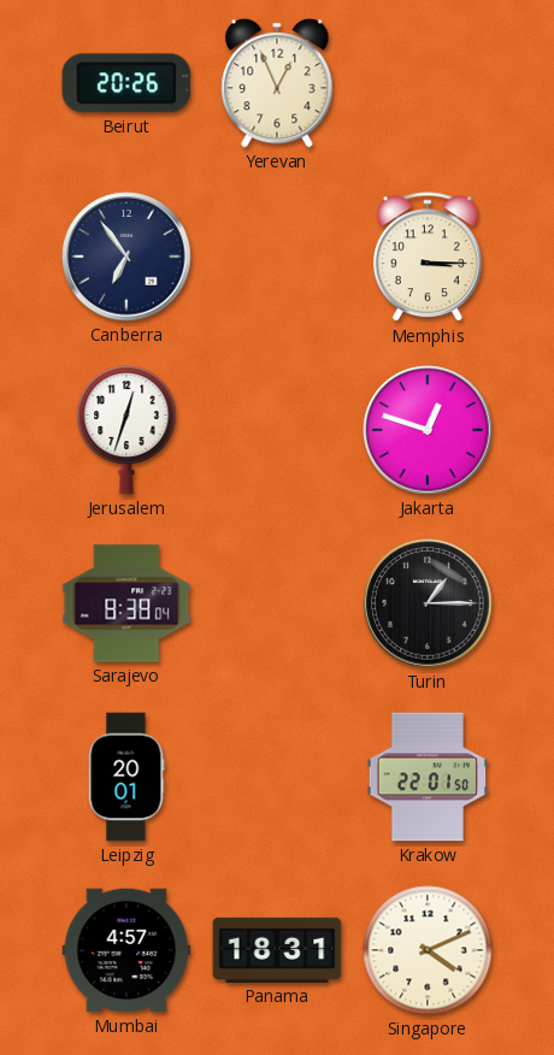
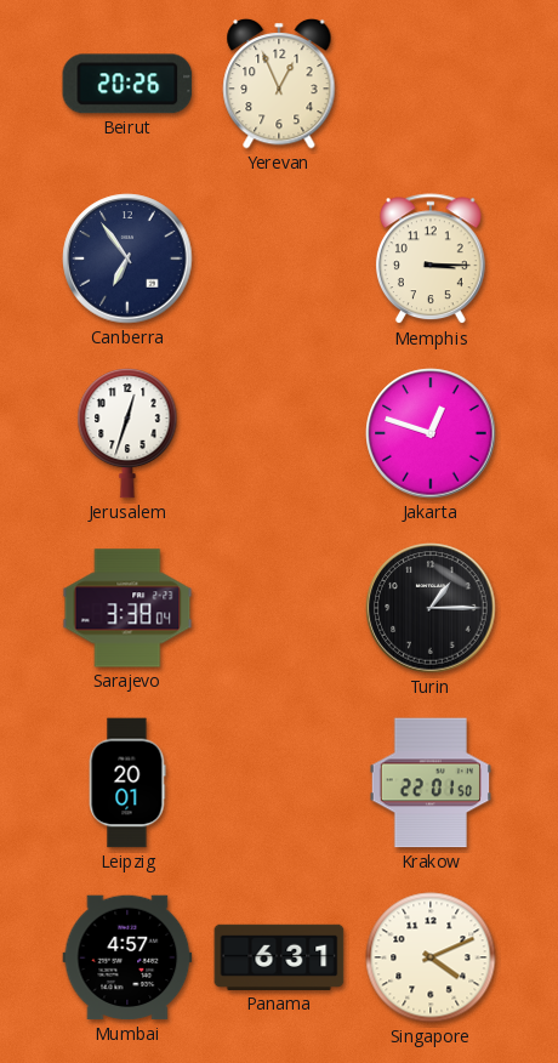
Sarajevo: 8:38 -> 3:38 (127, 608)
Panama: 18:31 -> 6:31 (279, 957)
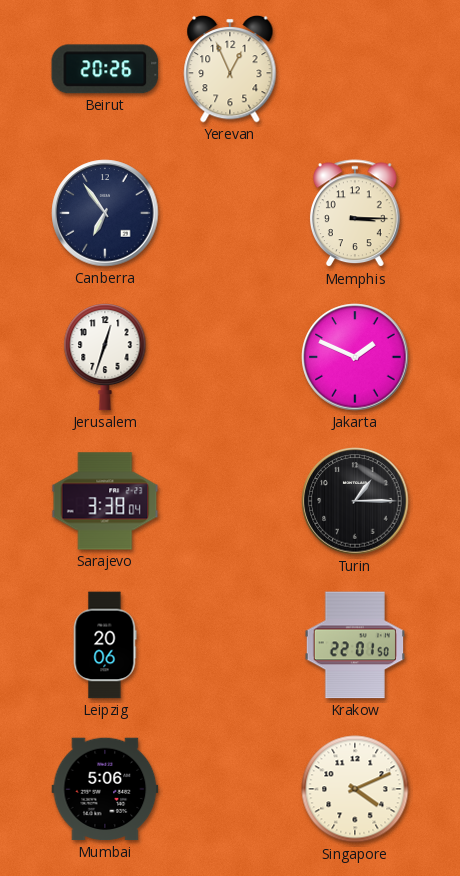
Jakarta: 12:48 -> 1:49 (355, 357)
Leipzig: 20:01 -> 20:06 (105, 645)
Mumbai: 4:57 -> 5:06 (105, 789)
Panama: 6:31 -> none (279, 957)
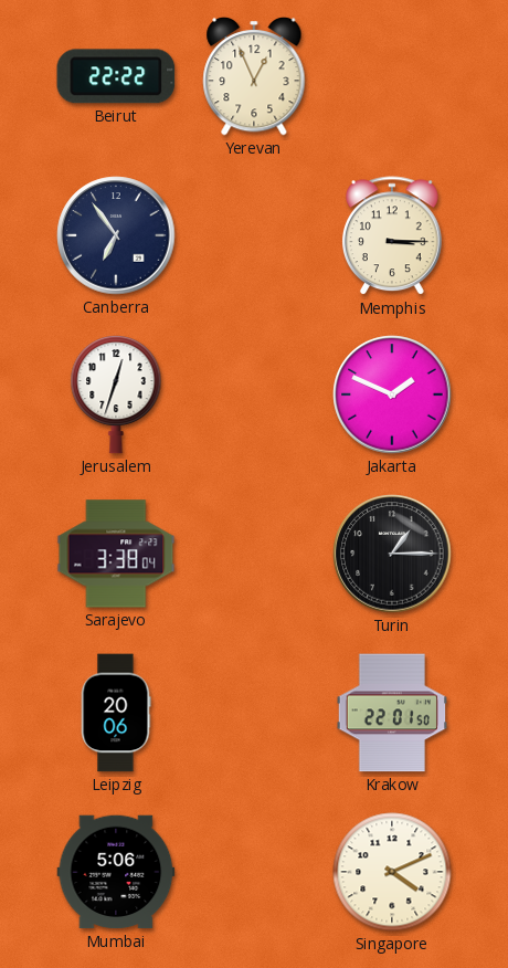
Beirut: 20:26 -> 22:22 (116, 76)
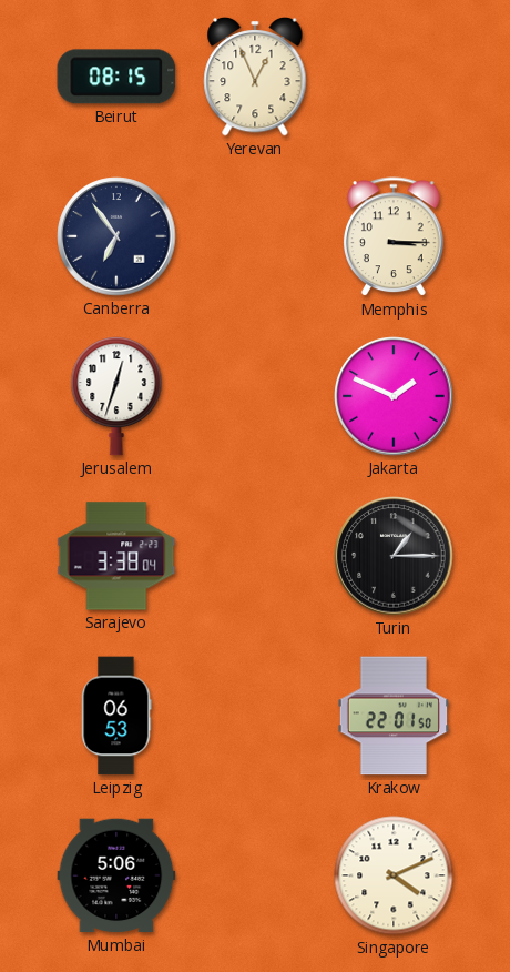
Beirut: 22:22 -> 08:15 (116, 77)
Leipzig: 20:06 -> 06:53 (116, 716)
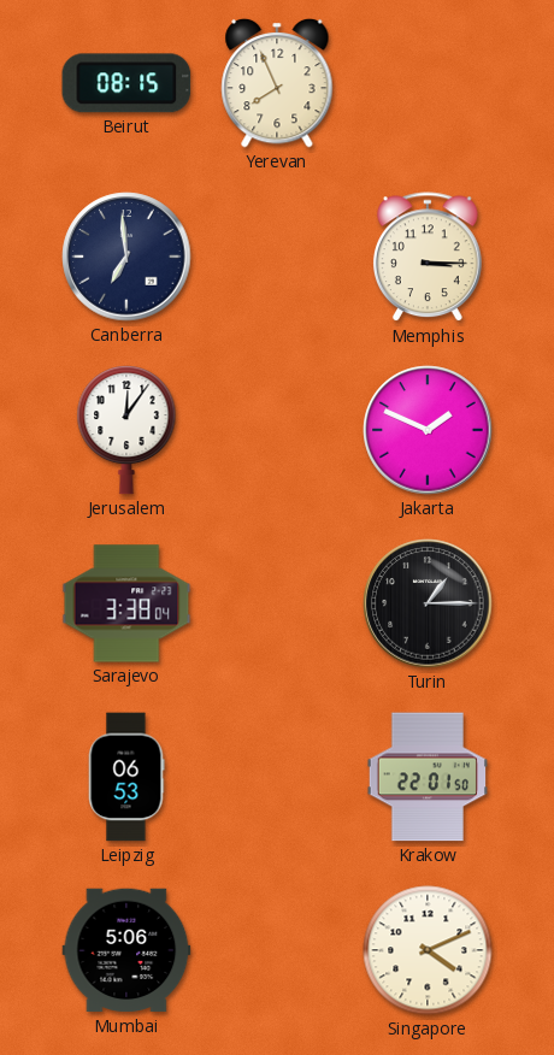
Yerevan: 12:56 -> 7:56 (277, 83)
Canberra: 6:54 -> 6:59 (126, 257)
Jerusalem: 12:33 -> 12:06 (126, 431)
